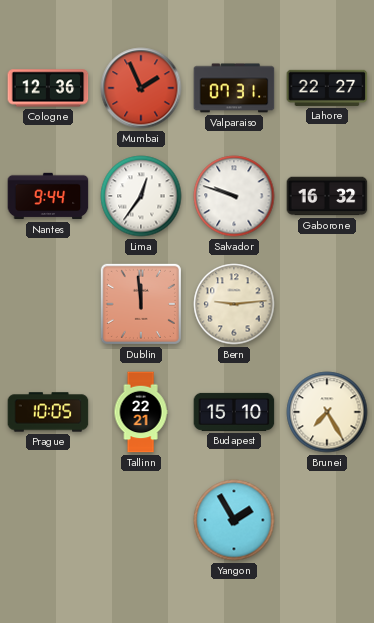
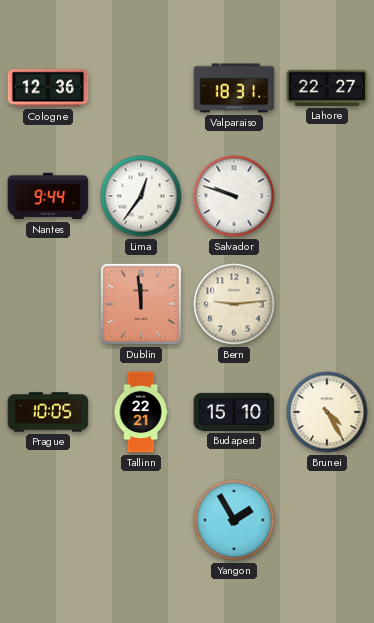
Mumbai: 1:56 -> none (141, 88)
Valparaiso: 07:31 -> 18:31 (234, 88)
Gaborone: 16:32 -> none (327, 196)
Brunei: 7:25 -> 4:25 (327, 412)
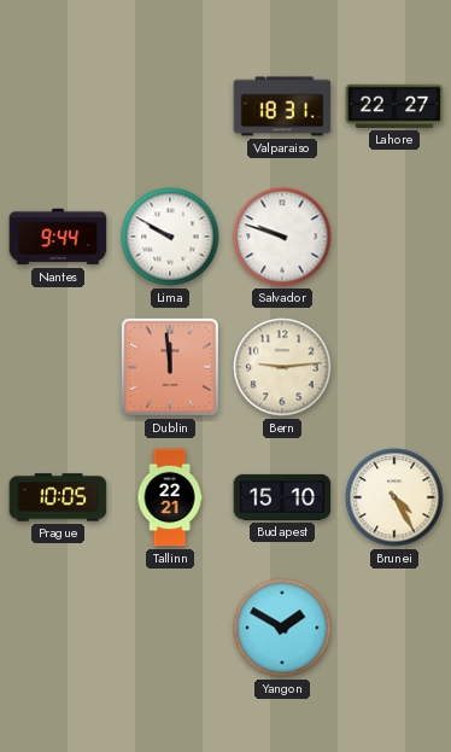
Cologne: 12:36 -> none (48, 88)
Lima: 12:36 -> 9:50 (170, 237)
Yangon: 1:55 -> 1:50 (282, 628)
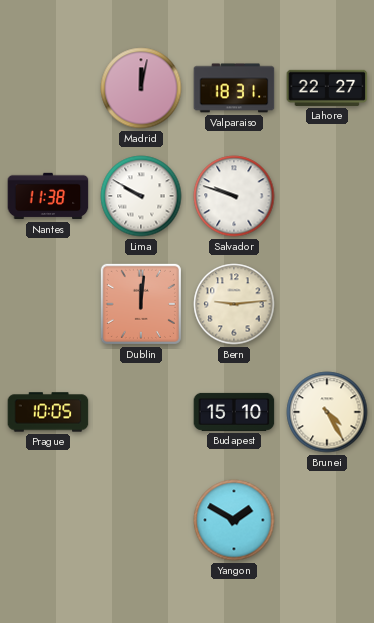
Madrid: none -> 12:02 (141, 88)
Nantes: 9:44 -> 11:38 (48, 196)
Dublin: 11:59 -> 12:01 (141, 304)
Tallinn: 22:21 -> none (170, 497)
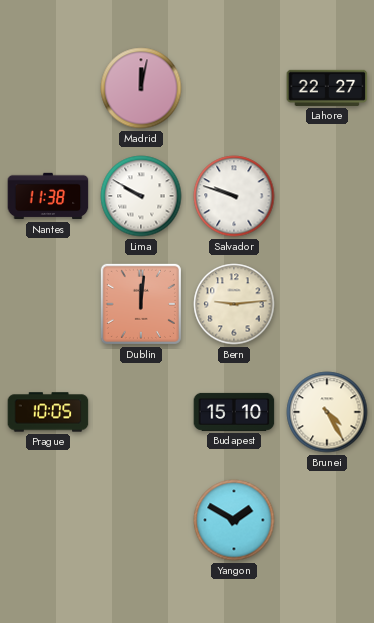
Valparaiso: 18:31 -> none (234, 88)
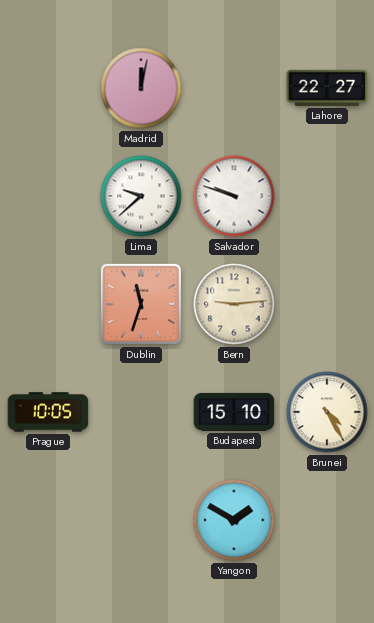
Nantes: 11:38 -> none (48, 196)
Lima: 9:50 -> 9:38 (141, 196)
Dublin: 12:01 -> 11:33 (141, 304)
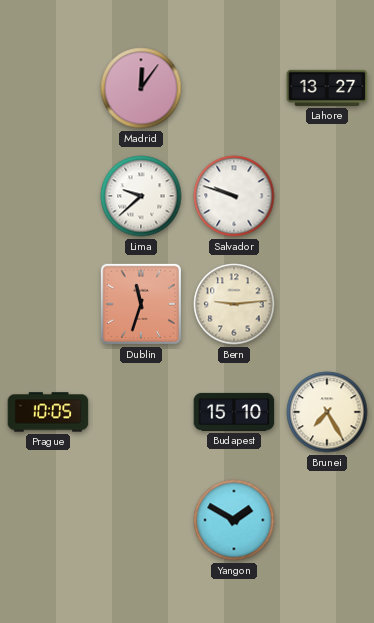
Madrid: 12:02 -> 12:06 (141, 88)
Lahore: 22:27 -> 13:27 (327, 88)
Brunei: 4:25 -> 7:25 (327, 412)
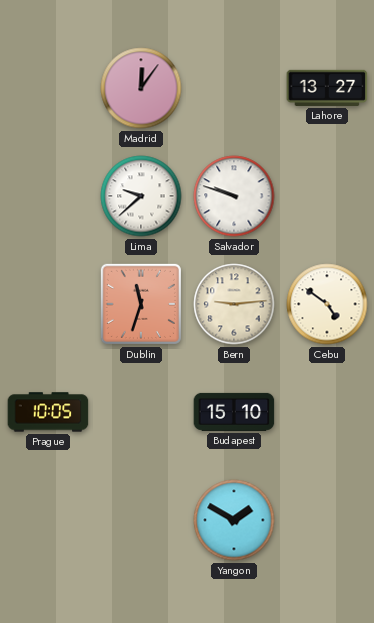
Cebu: none -> 4:51 (327, 304)
Brunei: 7:25 -> none (327, 412)
